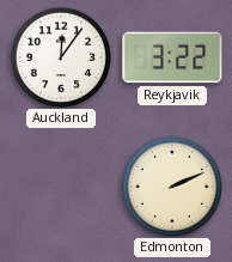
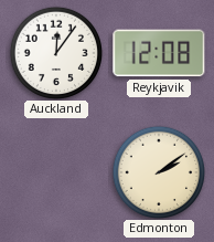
Reykjavik: 3:22 -> 12:08 (159, 53)
Edmonton: 2:11 -> 2:09 (158, 171)
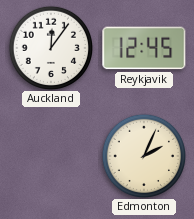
Reykjavik: 12:08 -> 12:45 (144, 48)
Edmonton: 2:09 -> 2:04 (143, 155)
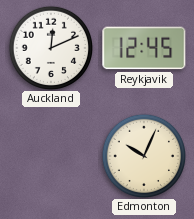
Auckland: 12:06 -> 12:11 (50, 47)
Edmonton: 2:04 -> 10:04 (143, 155)
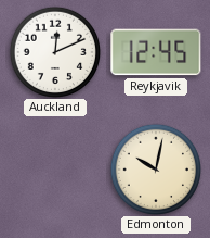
Edmonton: 10:04 -> 10:02 (155, 168)
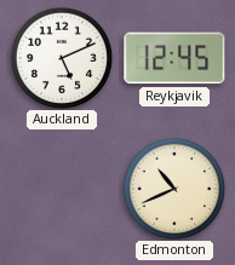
Auckland: 12:11 -> 5:11 (61, 57)
Edmonton: 10:02 -> 10:41 (173, 188)
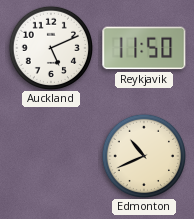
Reykjavik: 12:45 -> 11:50 (144, 48)
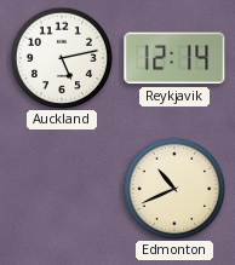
Auckland: 5:11 -> 5:13 (61, 57)
Reykjavik: 11:50 -> 12:14 (174, 58)
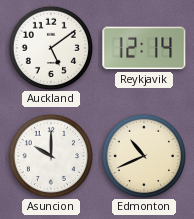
Auckland: 5:13 -> 5:09 (50, 47)
Asuncion: none -> 10:00 (50, 155)
